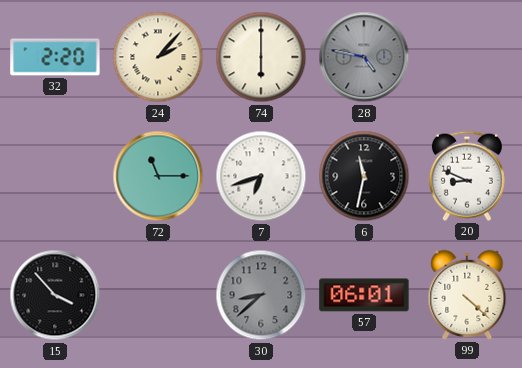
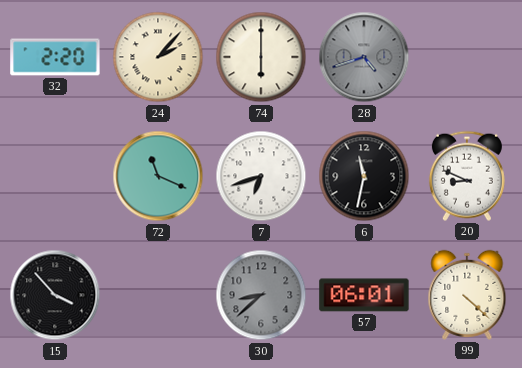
28: 4:47 -> 4:42 (364, 57)
72: 11:15 -> 11:19 (158, 176)
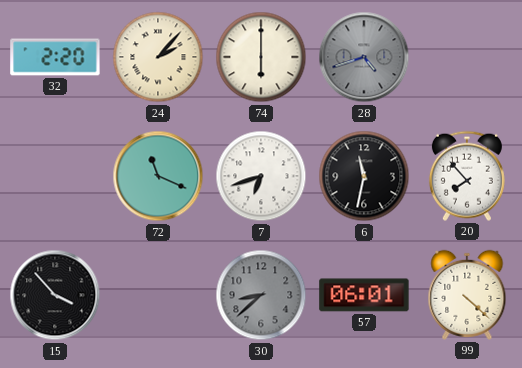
20: 8:49 -> 7:53 (467, 176)
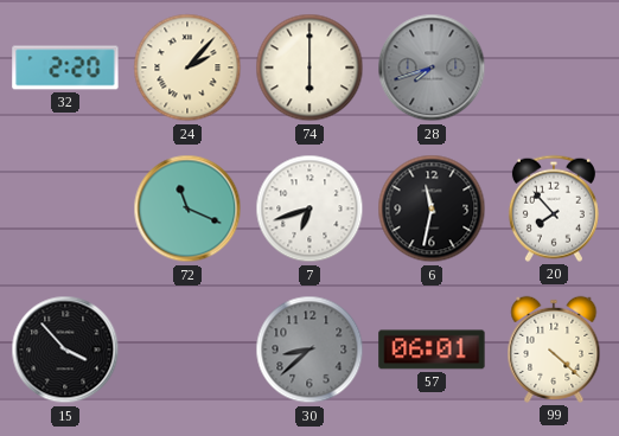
28: 4:42 -> 7:42 (432, 68)
